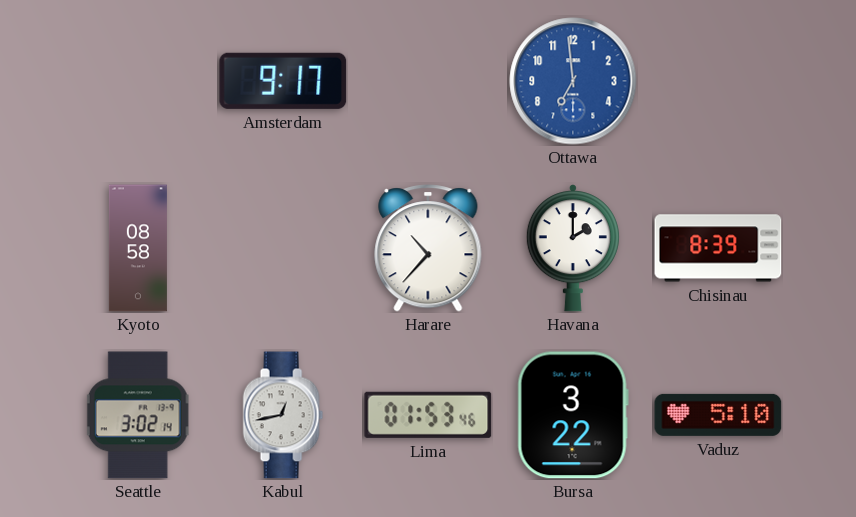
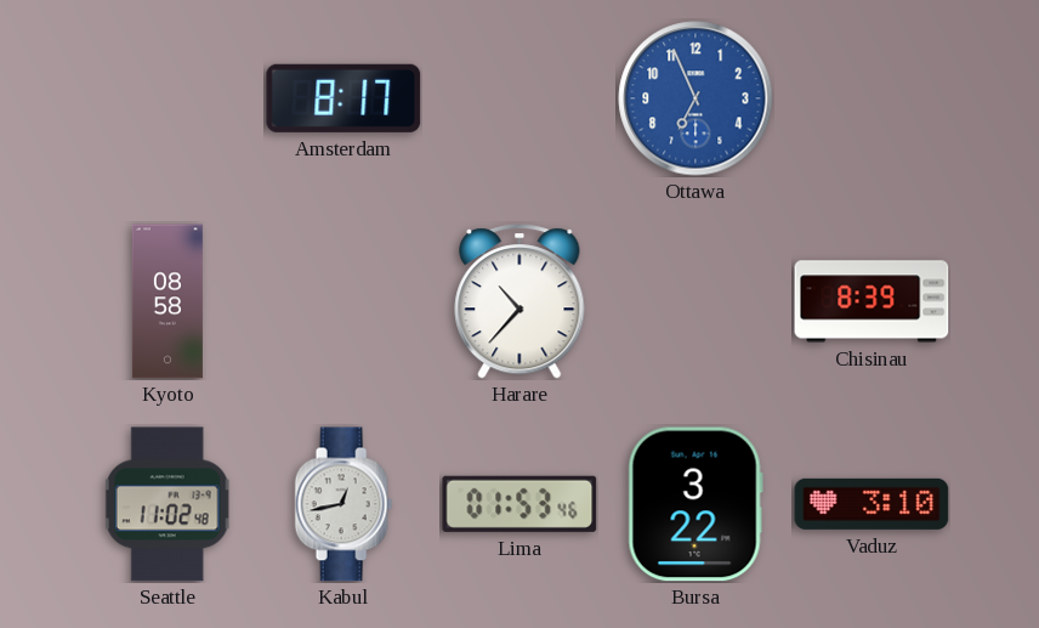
Amsterdam: 9:17 -> 8:17 (344, 98)
Ottawa: 6:59 -> 6:56 (695, 98)
Havana: 2:00 -> none (573, 248)
Seattle: 3:02 -> 11:02 (168, 504)
Vaduz: 5:10 -> 3:10 (871, 504)
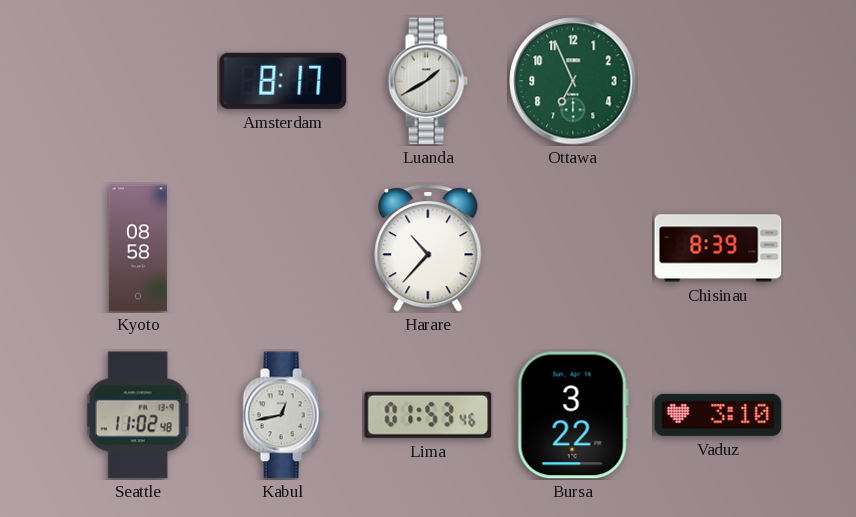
Luanda: none -> 1:40 (428, 81)
Ottawa dial: blue -> green (573, 81)
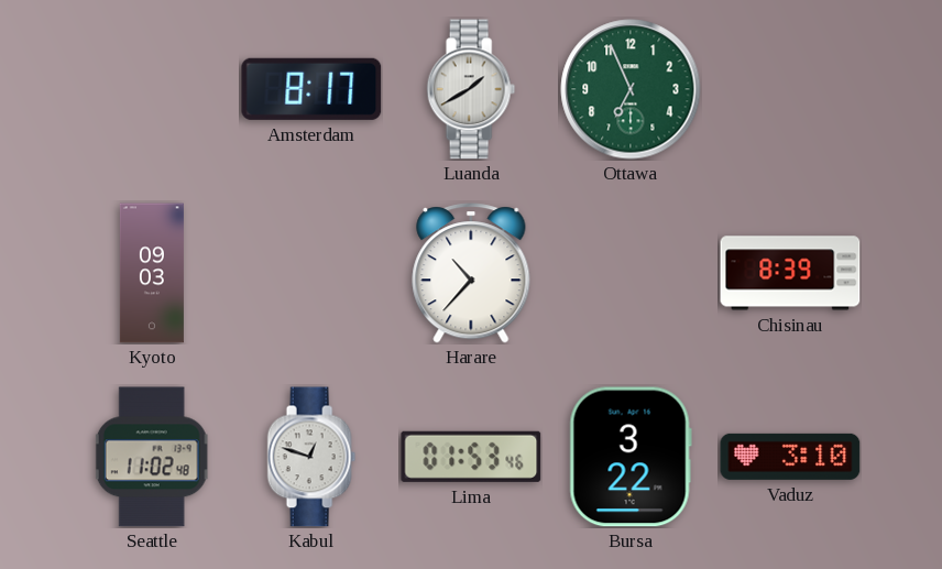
Kyoto: 08:58 -> 09:03 (152, 273)
Kabul: 12:43 -> 12:48 (311, 457)
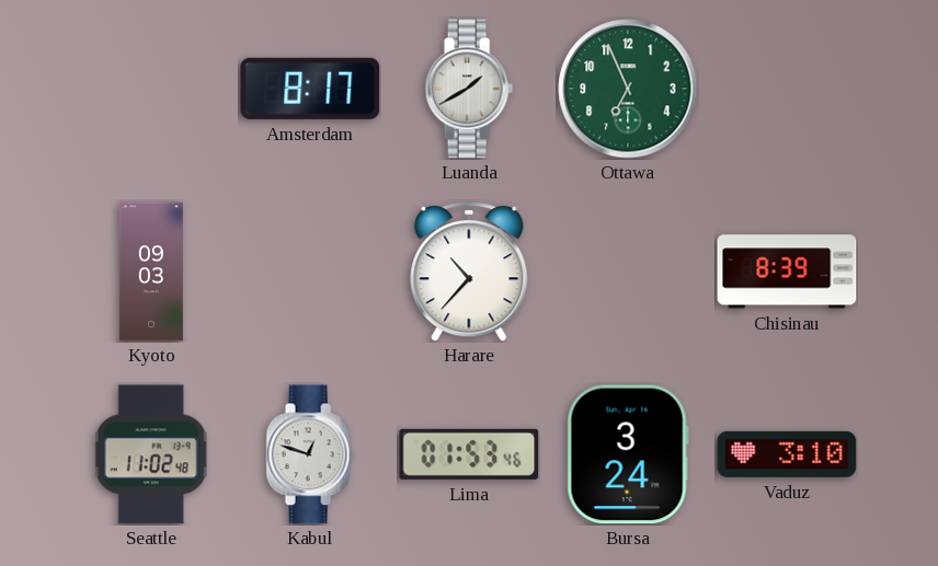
Bursa: 3:22 -> 3:24 (628, 454)
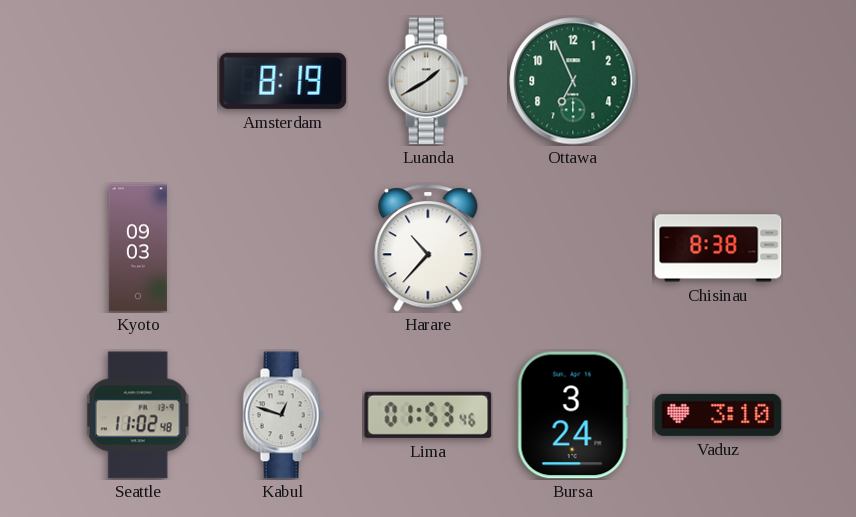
Amsterdam: 8:17 -> 8:19 (283, 81)
Chisinau: 8:39 -> 8:38 (718, 248)
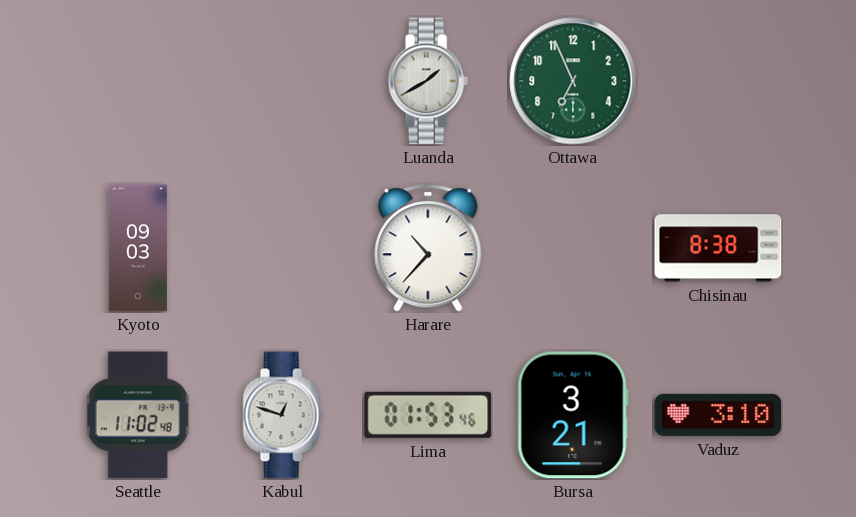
Amsterdam: 8:19 -> none (283, 81)
Bursa: 3:24 -> 3:21 (573, 415)
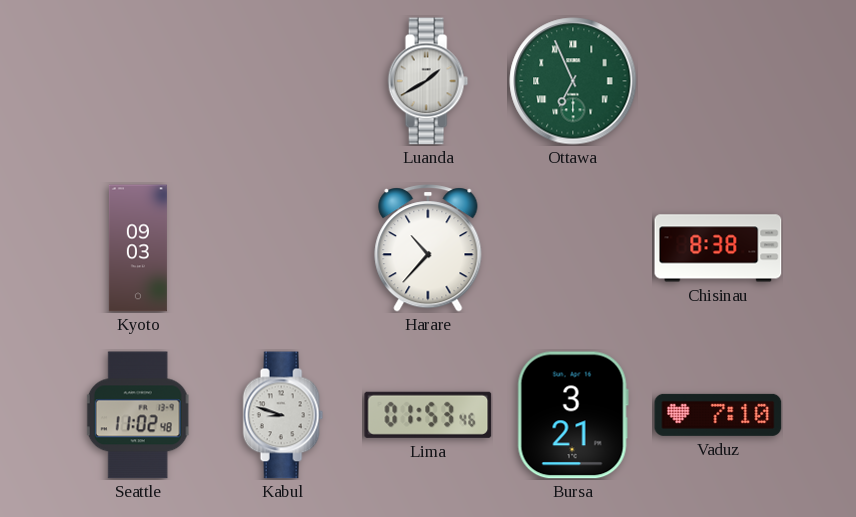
Ottawa numerals: Arabic -> Roman (573, 81)
Kabul: 12:48 -> 8:48 (283, 415)
Vaduz: 3:10 -> 7:10 (718, 415)
